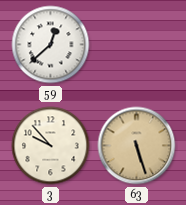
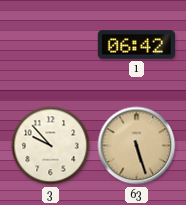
59: 12:38 -> none (51, 45)
1: none -> 06:42 (136, 45)
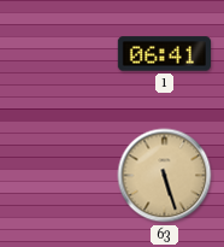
1: 06:42 -> 06:41 (164, 54)
3: 9:53 -> none (51, 146)
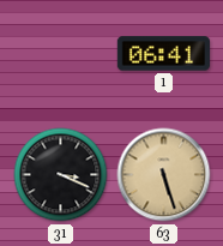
31: none -> 3:19 (61, 175)
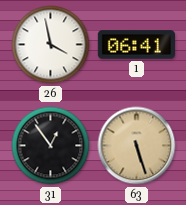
26: none -> 3:58 (51, 45)
31: 3:19 -> 12:54 (51, 146)
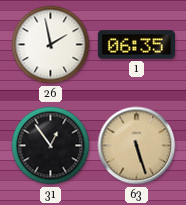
26: 3:58 -> 1:58 (51, 45)
1: 06:41 -> 06:35 (136, 45)
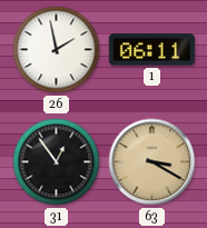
1: 06:35 -> 06:11 (151, 50)
63: 5:27 -> 3:20 (152, 162)
